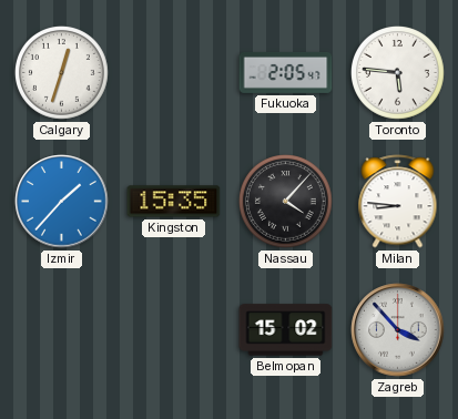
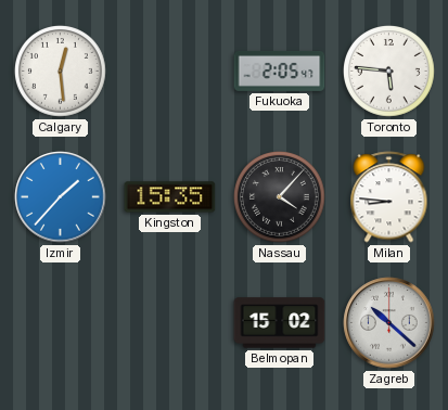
Calgary: 12:33 -> 12:29 (61, 72)
Zagreb: 3:53 -> 10:22 (389, 323)
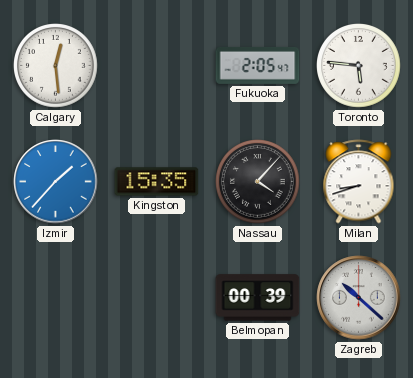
Milan: 8:46 -> 8:42 (359, 182)
Belmopan: 15:02 -> 00:39 (258, 298)
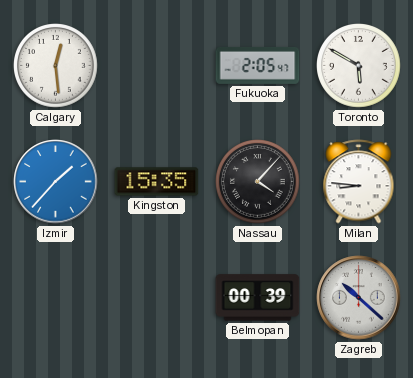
Toronto: 5:46 -> 5:50 (359, 66)
Milan: 8:42 -> 8:46 (359, 182)
